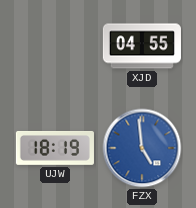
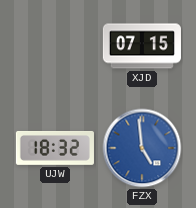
XJD: 04:55 -> 07:15 (142, 46)
UJW: 18:19 -> 18:32 (55, 148)
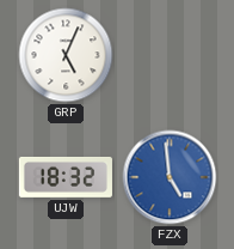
GRP: none -> 5:04 (66, 55)
XJD: 07:15 -> none (142, 46)
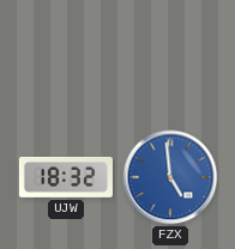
GRP: 5:04 -> none (66, 55)
